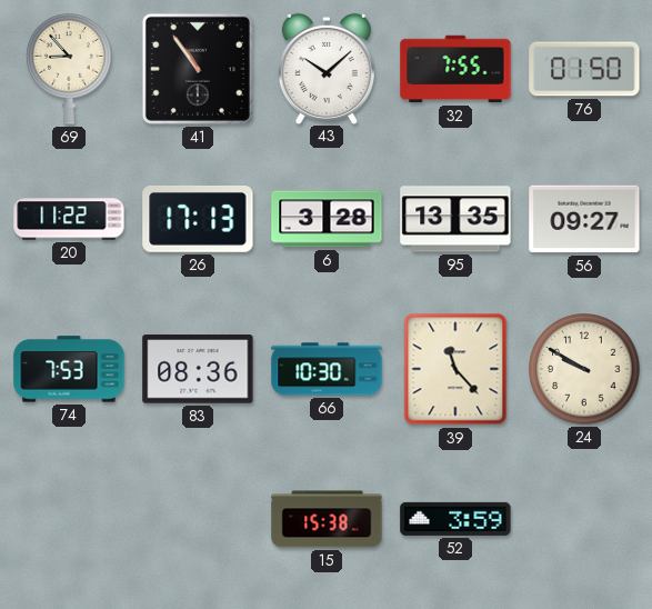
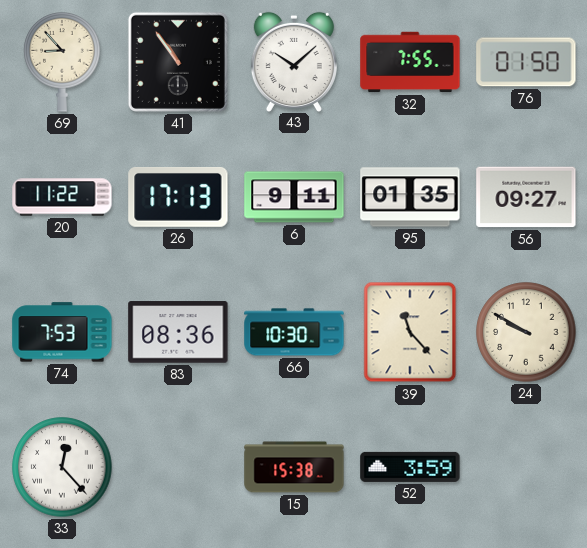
6: 3:28 -> 9:11 (294, 197)
95: 13:35 -> 01:35 (410, 197)
33: none -> 12:23 (62, 467)
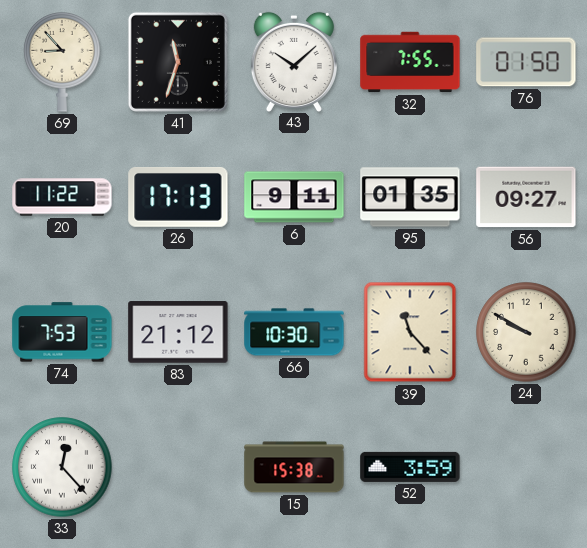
41: 10:54 -> 11:33 (178, 62)
83: 08:36 -> 21:12 (178, 332)
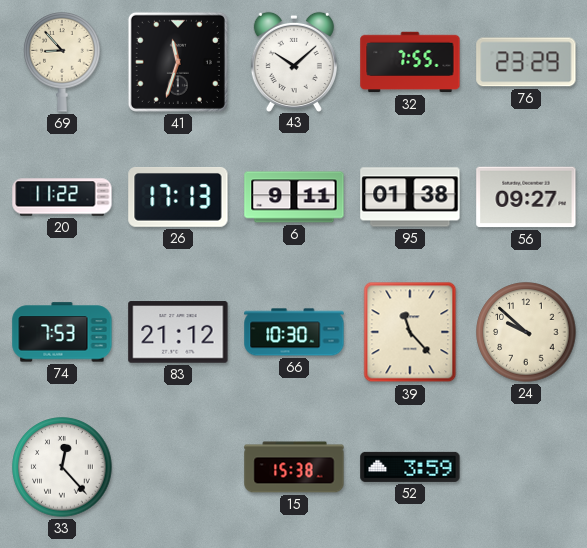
76: 01:50 -> 23:29 (526, 62)
95: 01:35 -> 01:38 (410, 197)
24: 9:50 -> 9:52 (526, 332)
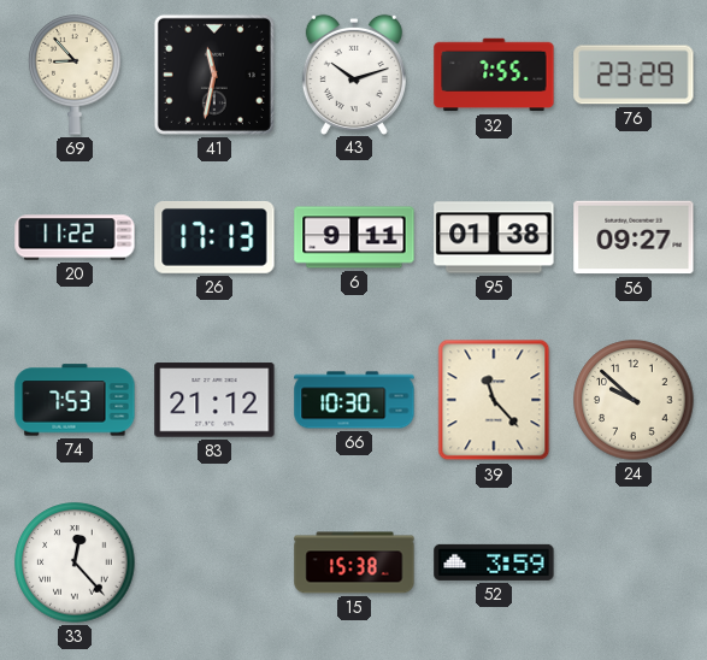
41: 11:33 -> 11:32 (214, 75)
43: 10:08 -> 10:12 (354, 73)
